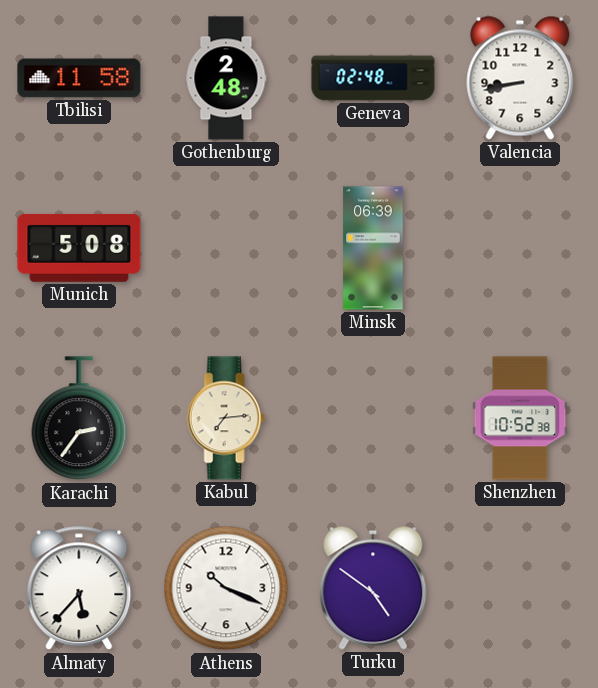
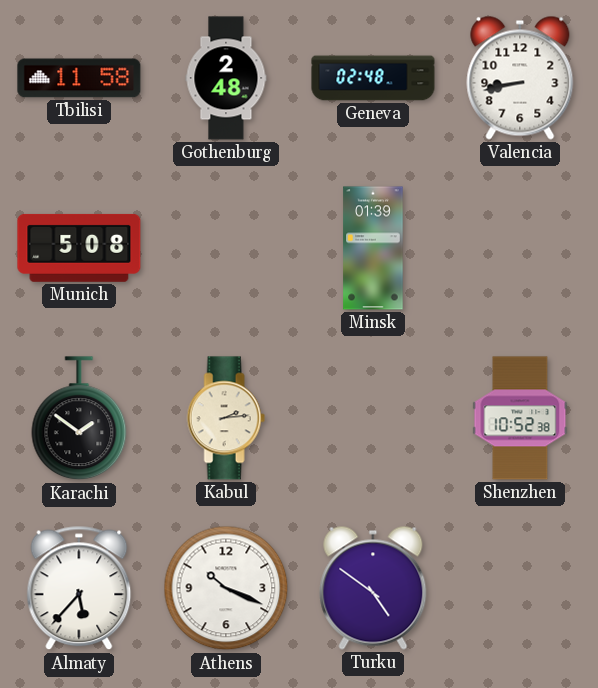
Minsk: 06:39 -> 01:39 (373, 248)
Karachi: 2:36 -> 1:51 (79, 419)
Kabul: 7:14 -> 2:14 (226, 418)
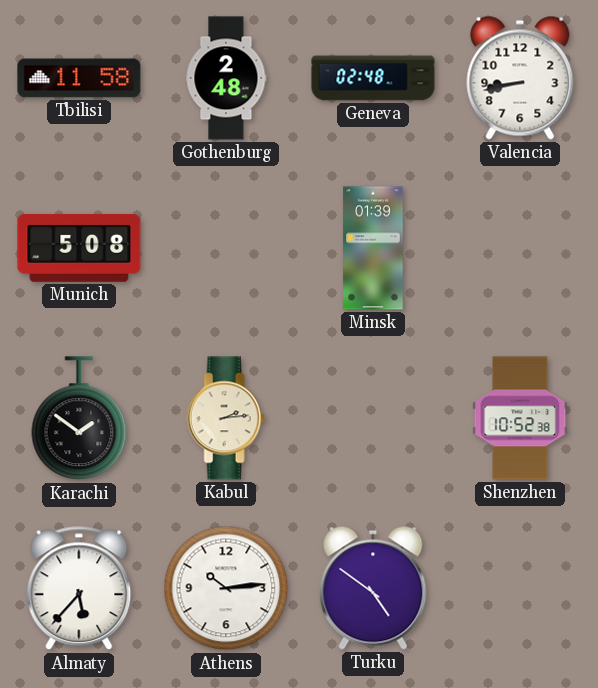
Athens: 10:19 -> 10:14 (226, 588)
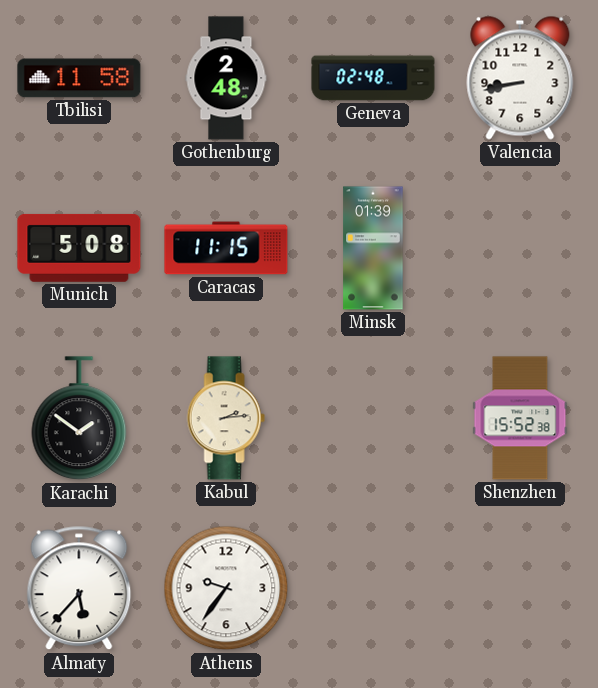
Caracas: none -> 11:15 (226, 248)
Shenzhen: 10:52 -> 15:52 (520, 418)
Athens: 10:14 -> 9:36 (226, 588)
Turku: 4:51 -> none (373, 588)
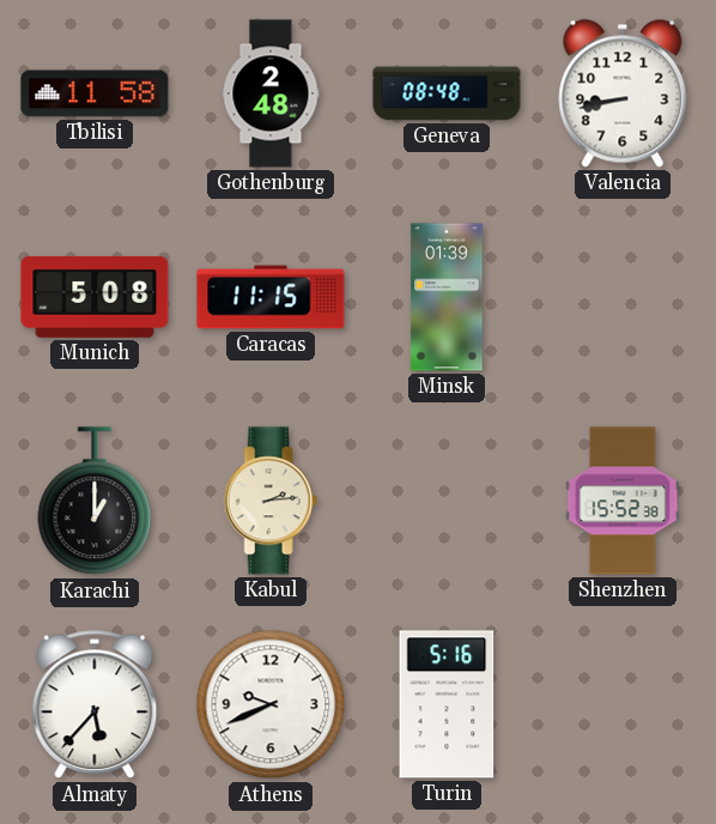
Geneva: 02:48 -> 08:48 (447, 93)
Karachi: 1:51 -> 1:00 (95, 502)
Athens: 9:36 -> 9:41 (271, 704)
Turin: none -> 5:16 (447, 704)
